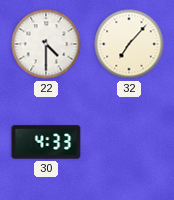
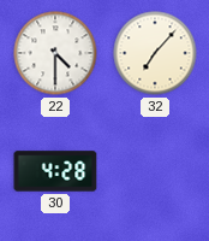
30: 4:33 -> 4:28 (55, 171)
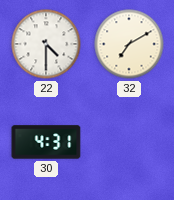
32: 7:07 -> 7:10 (129, 44)
30: 4:28 -> 4:31 (46, 142)
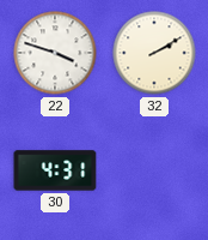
22: 4:30 -> 3:48 (55, 53)
32: 7:10 -> 2:10 (154, 53)
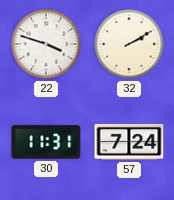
30: 4:31 -> 11:31 (46, 142)
57: none -> 7:24 (129, 142)
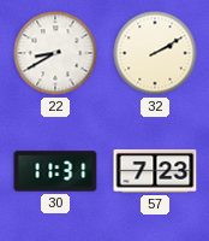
22: 3:48 -> 8:40 (55, 53)
57: 7:24 -> 7:23 (155, 171)
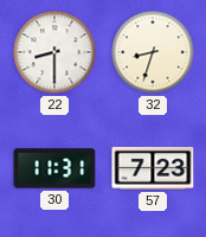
22: 8:40 -> 8:30 (54, 52)
32: 2:10 -> 8:33 (153, 52)
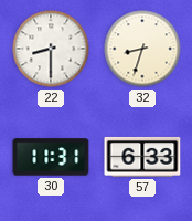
57: 7:23 -> 6:33 (142, 157)
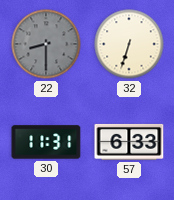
22 dial: white -> grey (46, 44)
32: 8:33 -> 6:33 (129, 44)
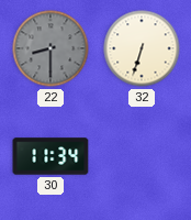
30: 11:31 -> 11:34 (50, 156)
57: 6:33 -> none (129, 142)
